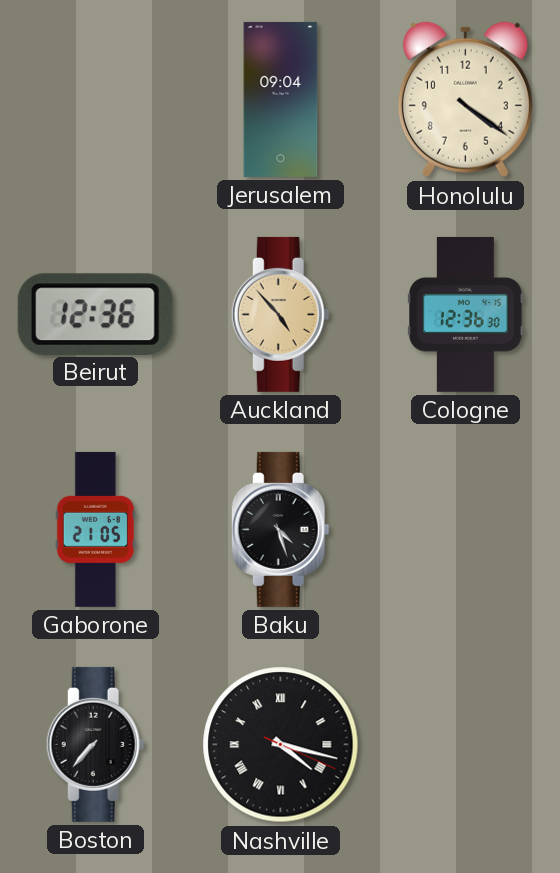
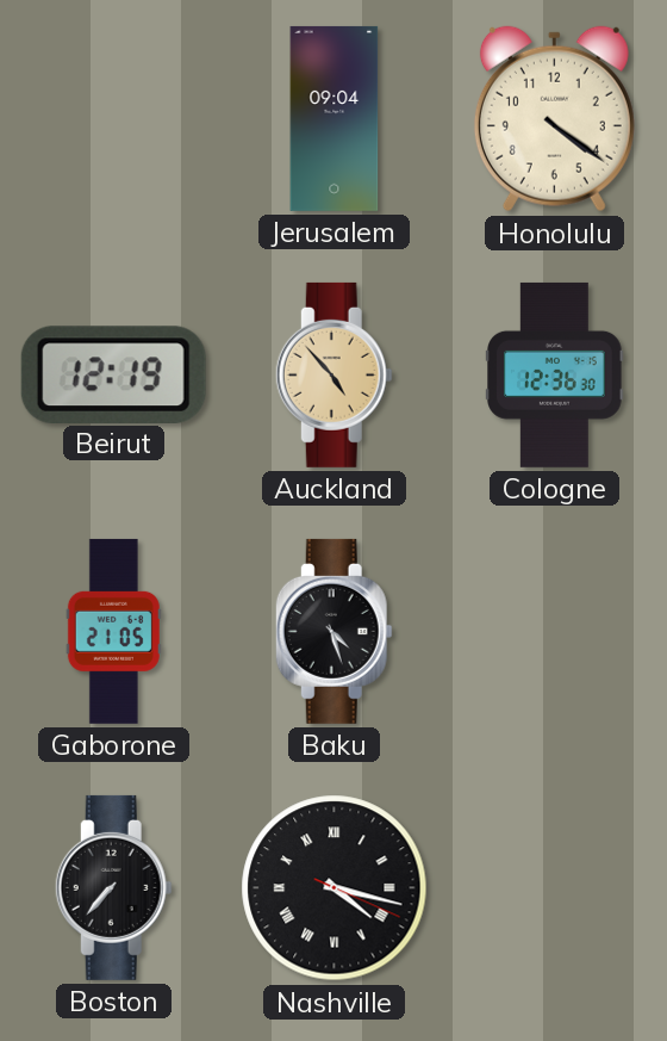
Beirut: 12:36 -> 12:19 (113, 374)
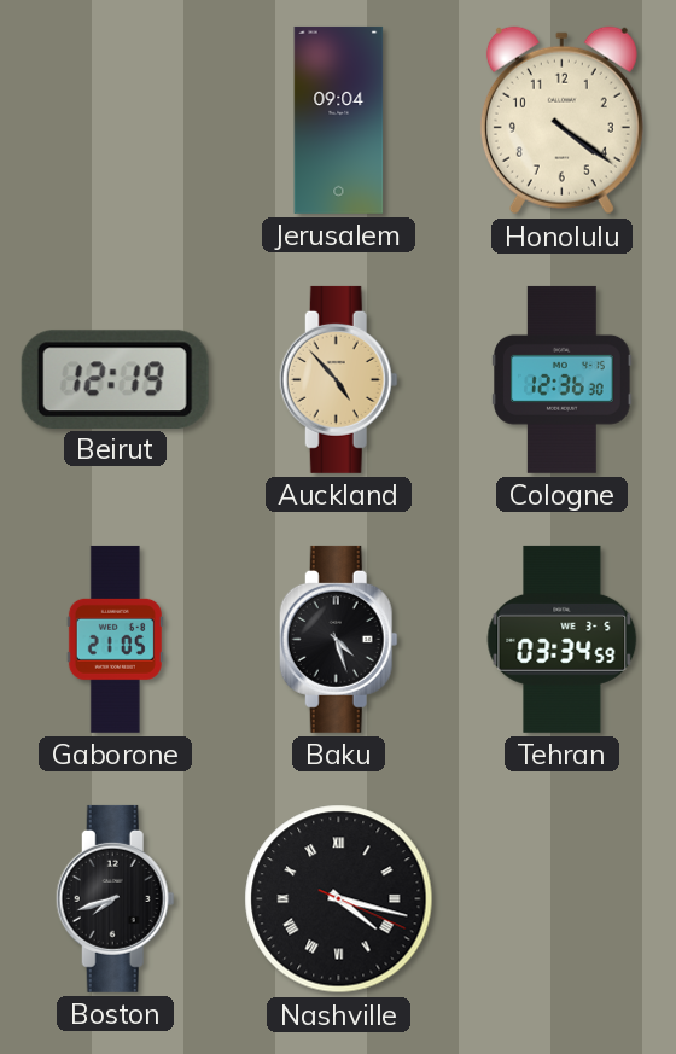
Tehran: none -> 03:34 (563, 639)
Boston: 7:37 -> 7:42 (115, 898)
